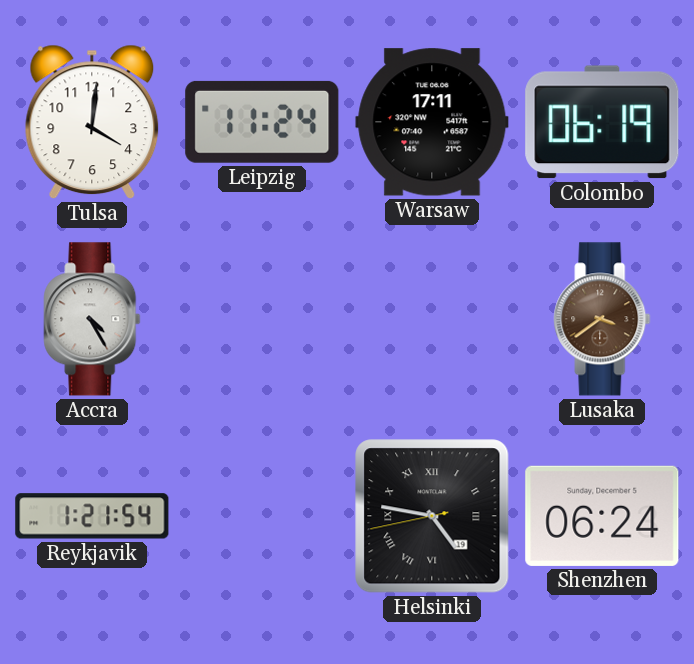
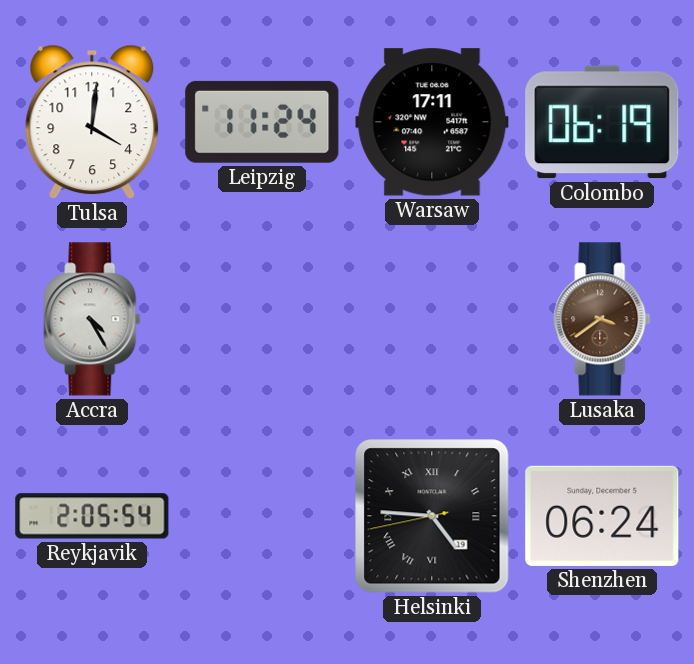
Reykjavik: 1:21 -> 2:05 (92, 516)
Helsinki: 4:46 -> 4:45 (432, 516)
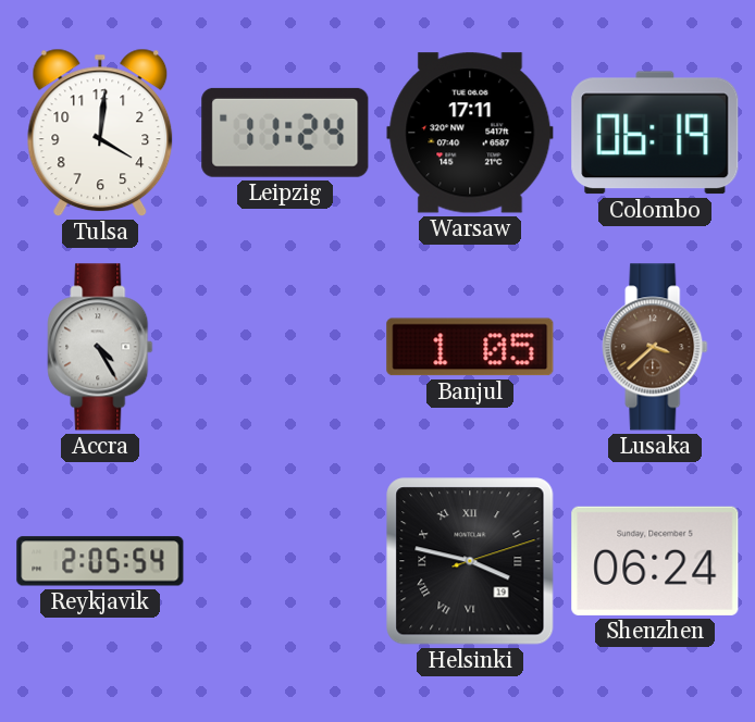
Banjul: none -> 1:05 (470, 347)
Lusaka: 3:39 -> 3:38 (655, 347)
Helsinki: 4:45 -> 3:47 (470, 561)
